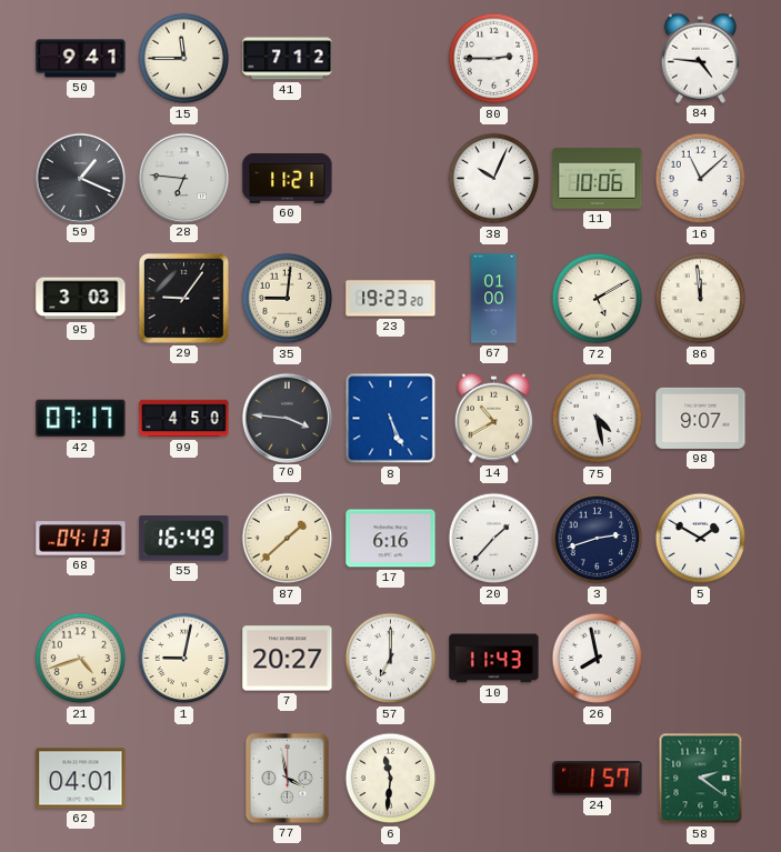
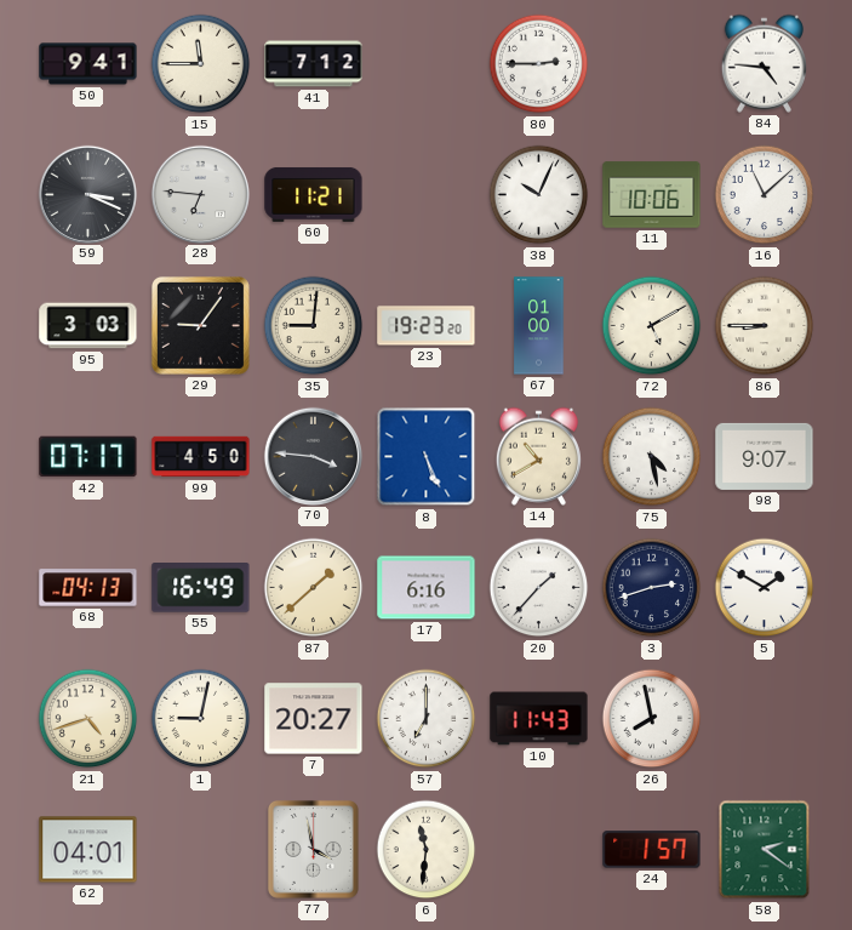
59: 1:19 -> 3:19 (87, 194)
86: 11:59 -> 8:45 (765, 326)
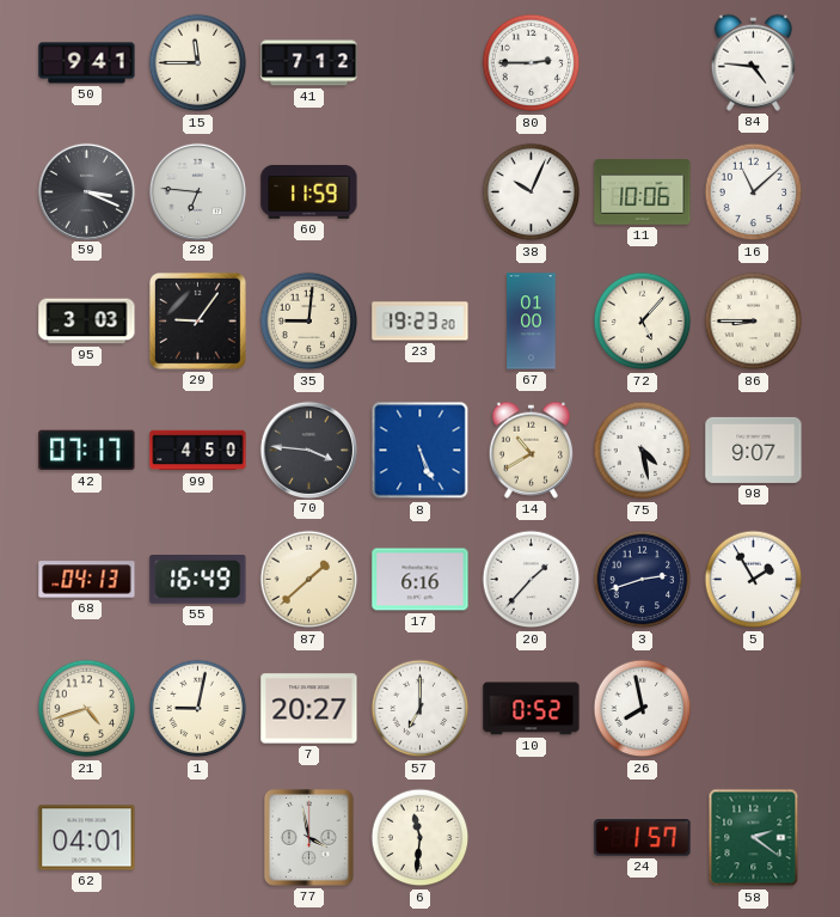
60: 11:21 -> 11:59 (309, 191)
72: 5:10 -> 5:07 (643, 322)
5: 1:50 -> 1:55 (754, 580)
10: 11:43 -> 0:52 (532, 709)
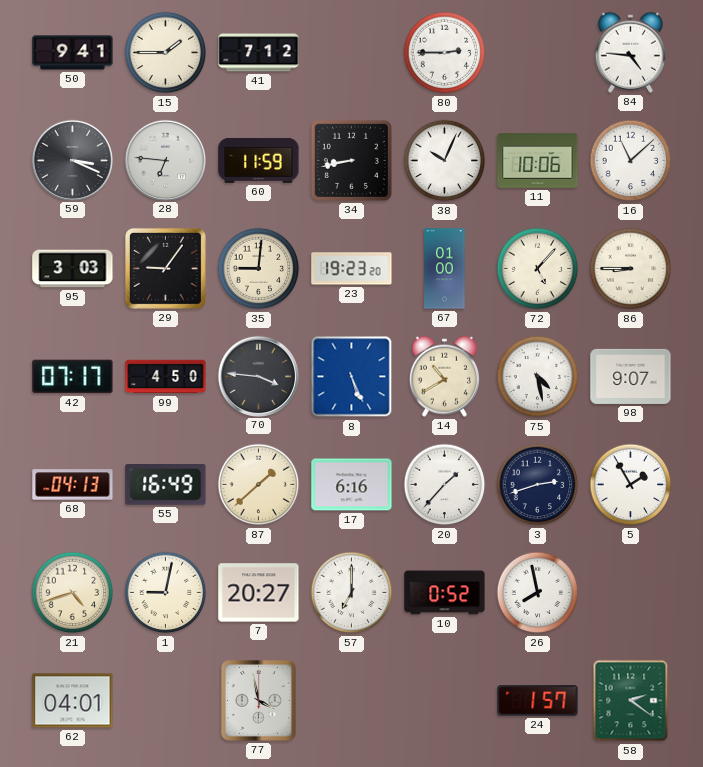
15: 11:45 -> 1:45 (166, 53)
34: none -> 8:43 (351, 160)
6: 11:31 -> none (421, 838)
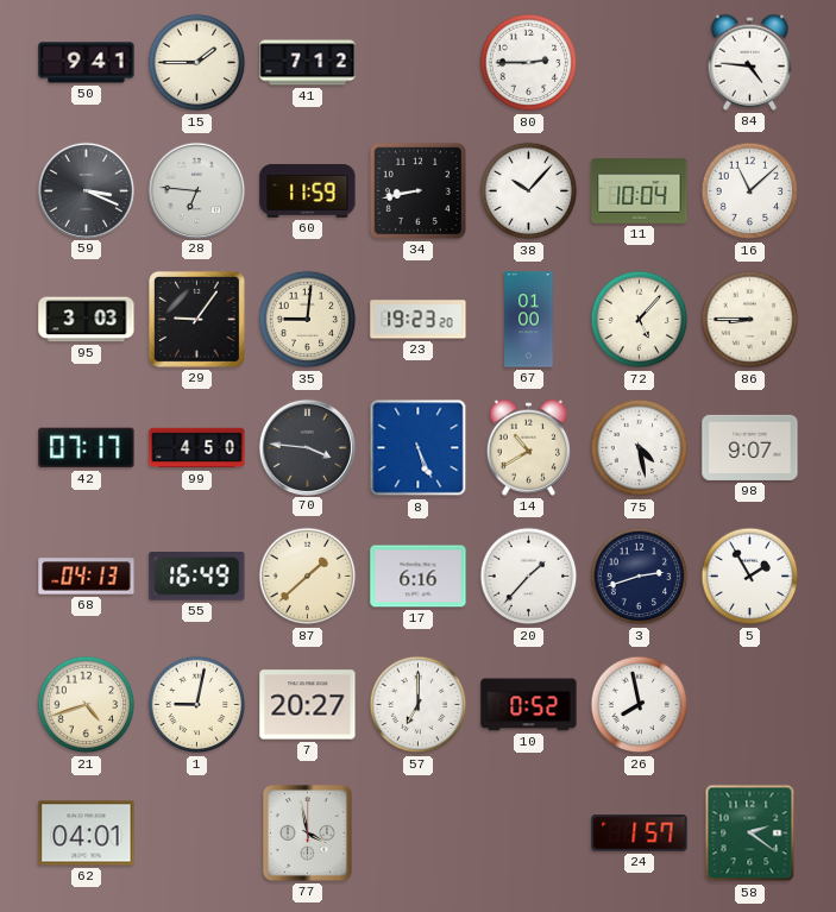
38: 10:04 -> 10:07 (529, 191)
11: 10:06 -> 10:04 (640, 191)
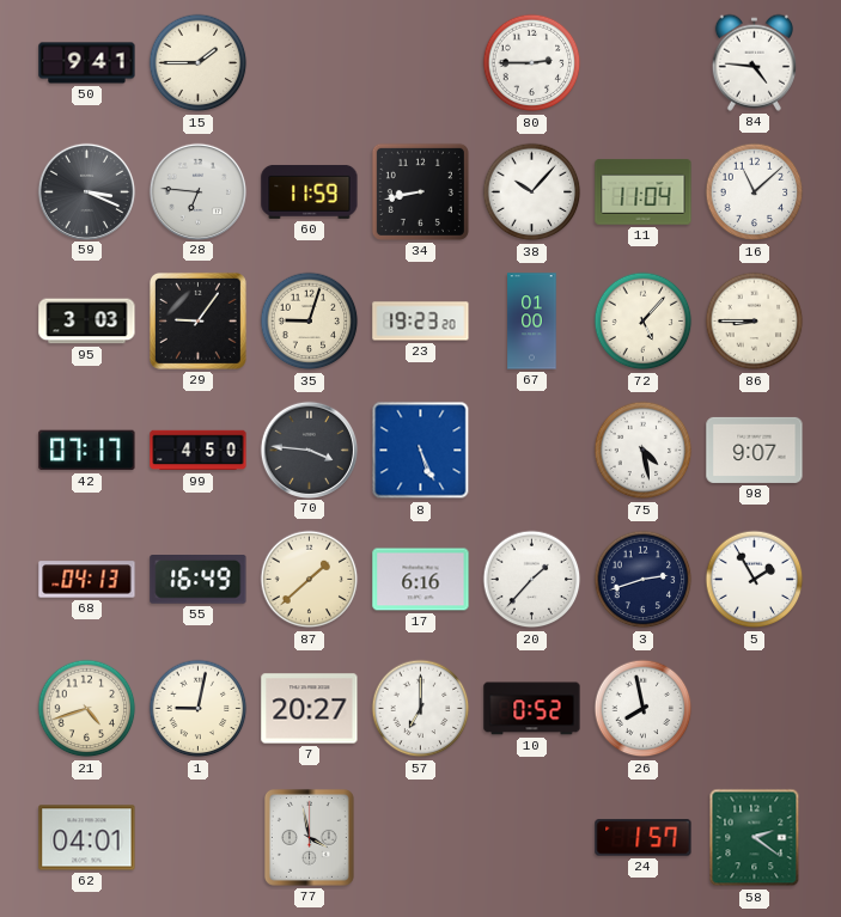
41: 7:12 -> none (308, 63)
11: 10:04 -> 11:04 (644, 192)
35: 9:01 -> 9:03 (310, 322)
14: 10:40 -> none (528, 447)
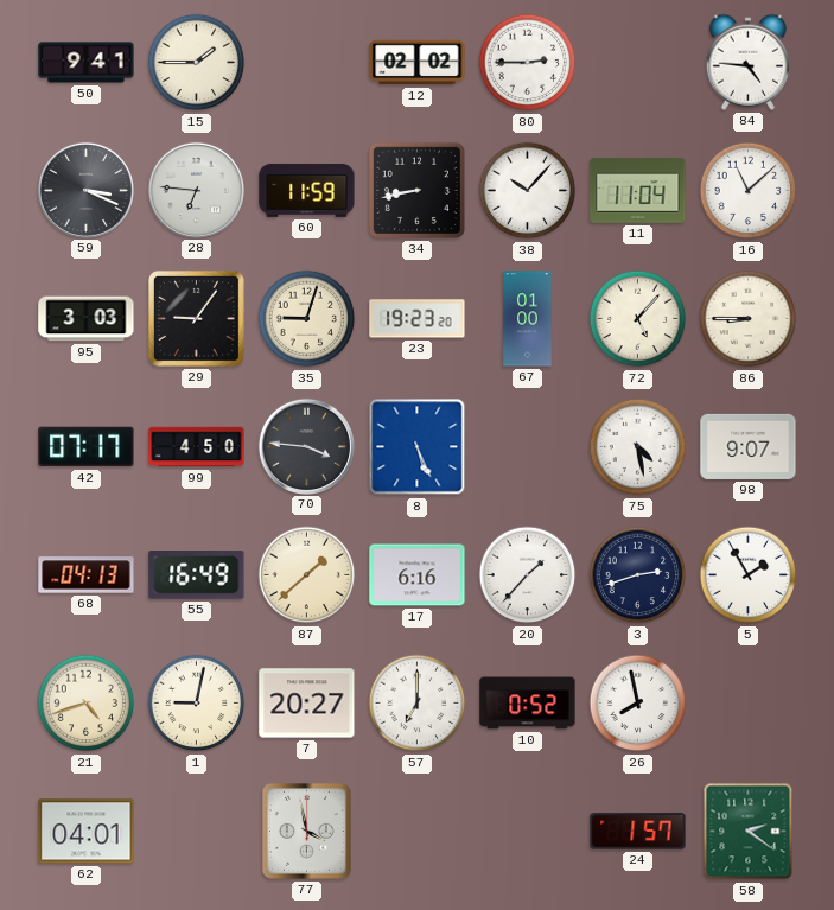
12: none -> 02:02 (418, 63)
